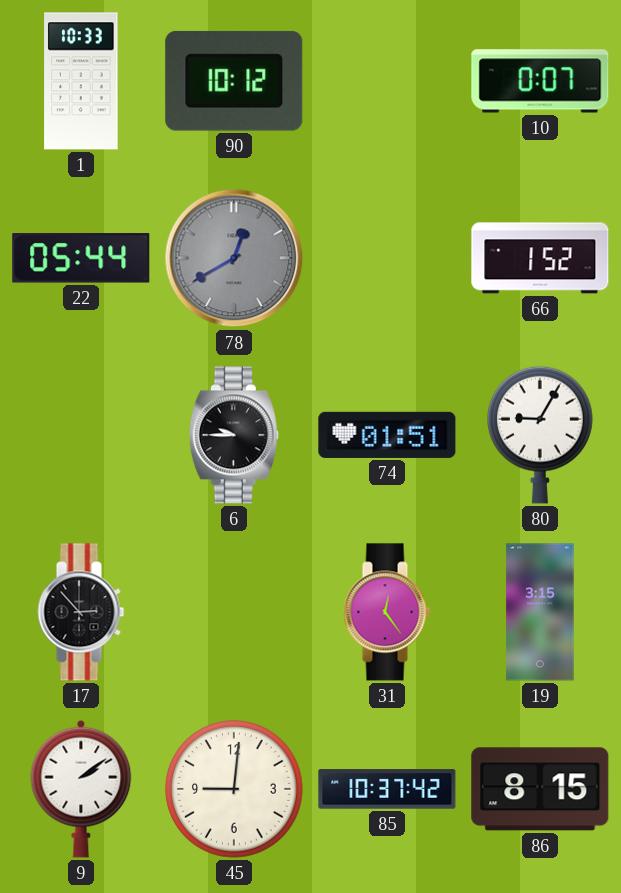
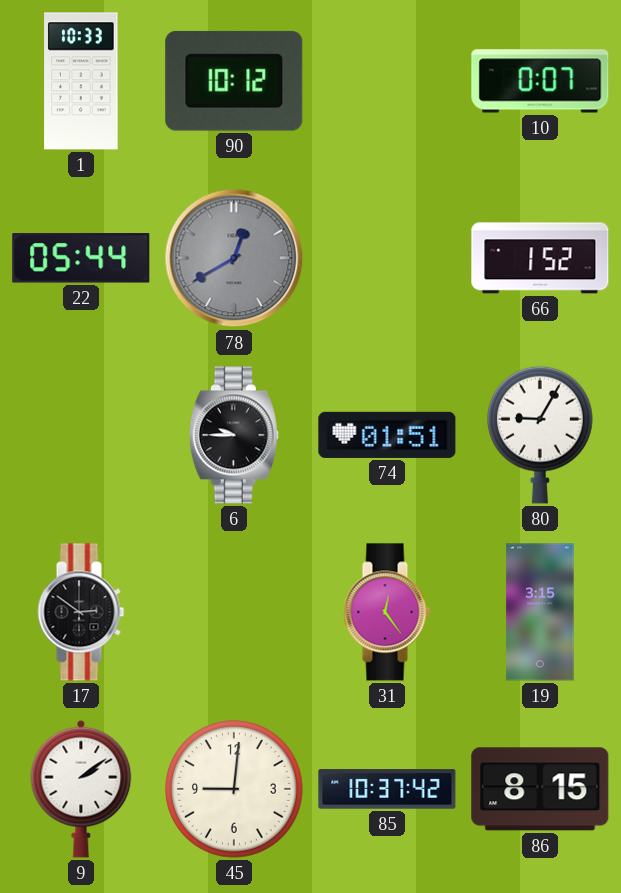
17: 2:53 -> 2:51 (81, 612)
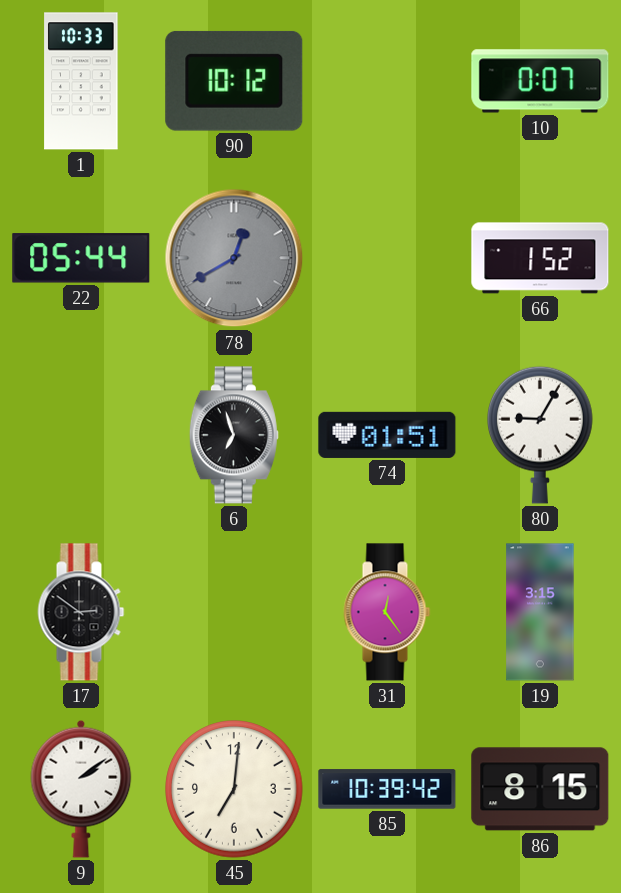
6: 9:45 -> 6:57 (234, 435)
45: 9:01 -> 7:01 (234, 789)
85: 10:37 -> 10:39 (387, 789)
